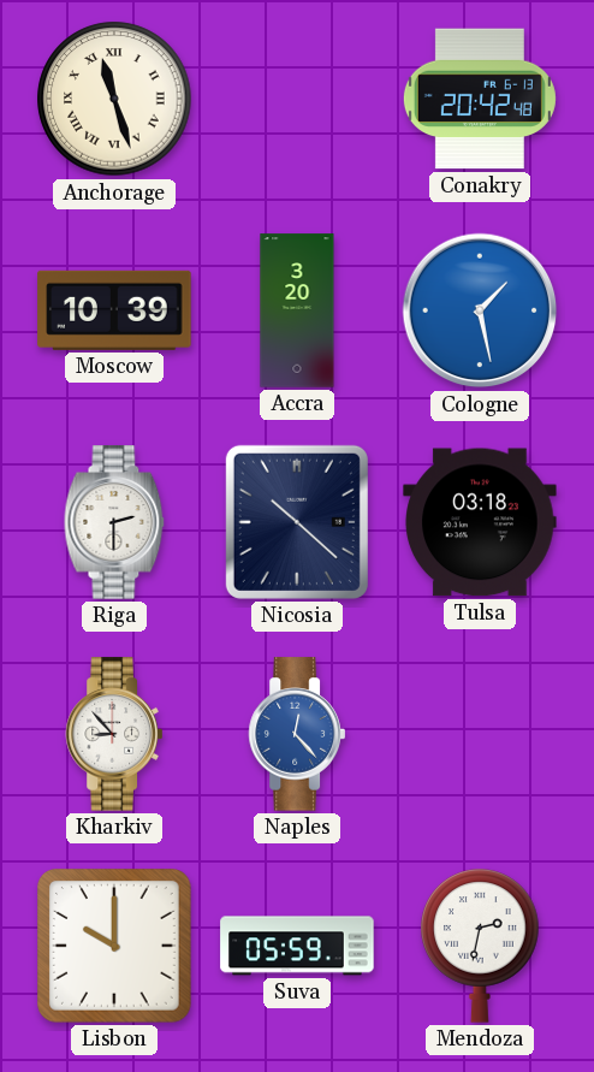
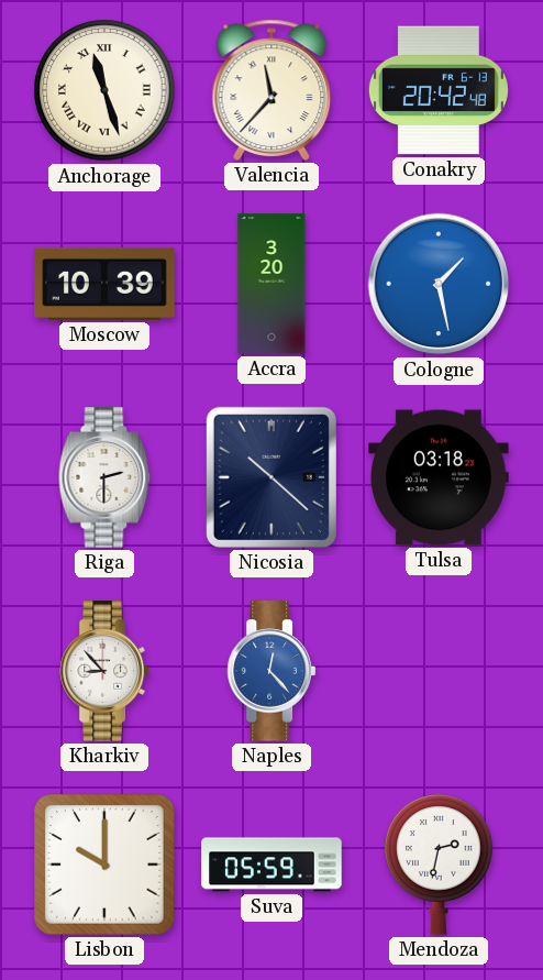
Valencia: none -> 11:37 (271, 90)
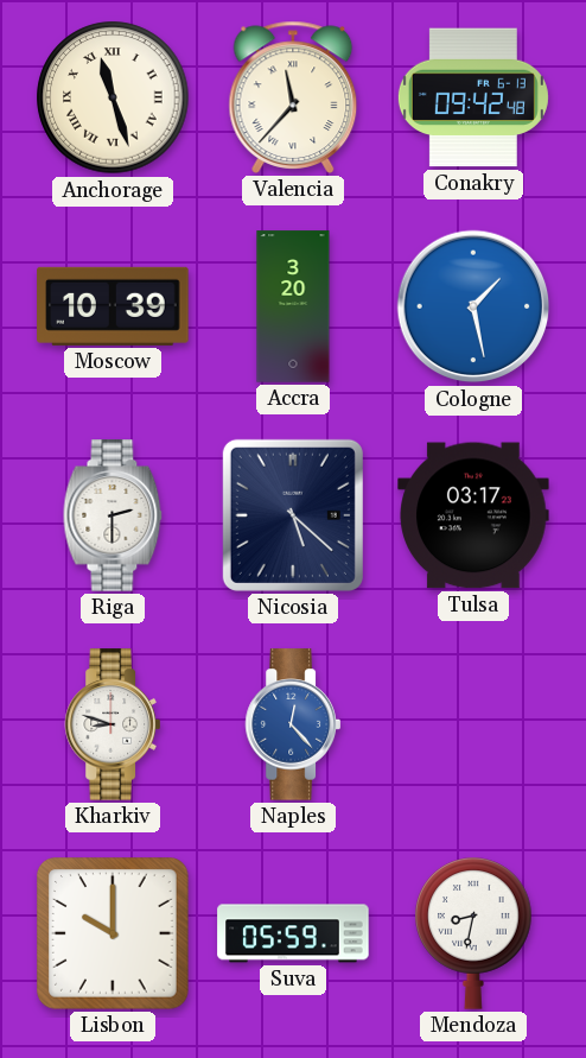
Conakry: 20:42 -> 09:42 (473, 97)
Nicosia: 10:22 -> 5:22 (293, 515)
Tulsa: 03:18 -> 03:17 (473, 515)
Kharkiv: 8:53 -> 8:48 (112, 724)
Mendoza: 2:32 -> 8:32 (473, 933)
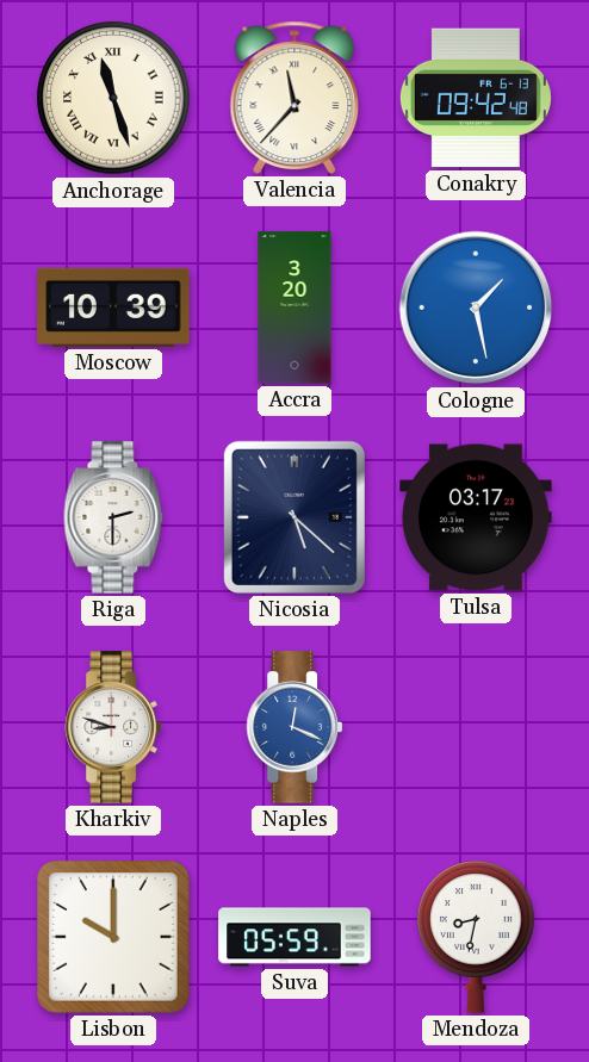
Naples: 12:23 -> 12:19 (293, 727)
